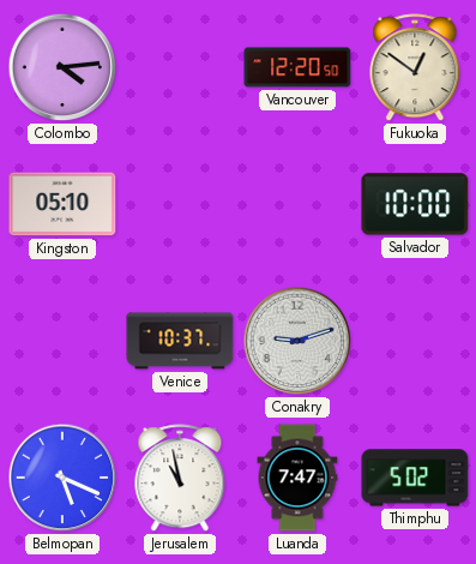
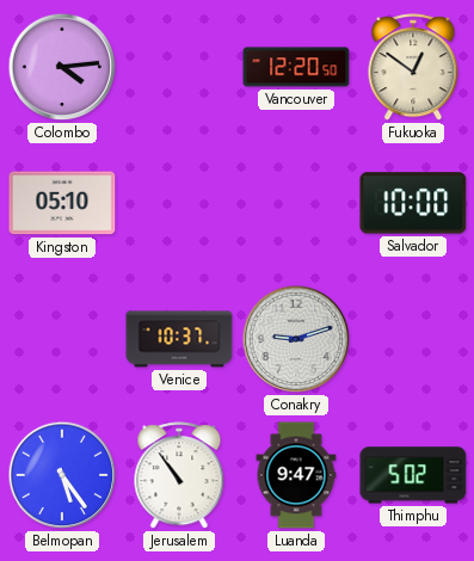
Belmopan: 5:19 -> 5:24 (62, 475)
Jerusalem: 10:58 -> 10:54 (179, 476)
Luanda: 7:47 -> 9:47 (296, 475)
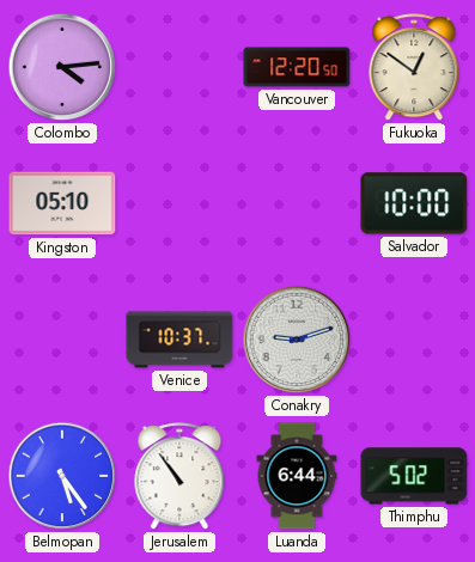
Luanda: 9:47 -> 6:44 (297, 476)
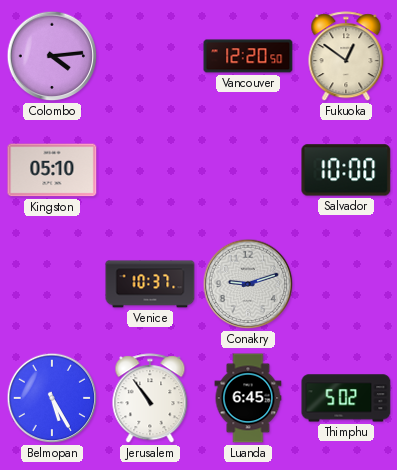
Belmopan: 5:24 -> 5:25 (52, 398)
Luanda: 6:44 -> 6:45 (248, 398)
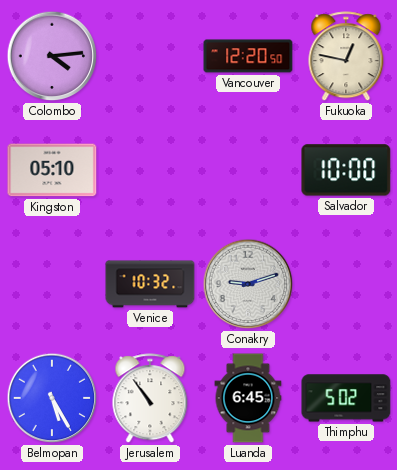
Fukuoka: 12:51 -> 12:47 (346, 57)
Venice: 10:37 -> 10:32 (150, 284)
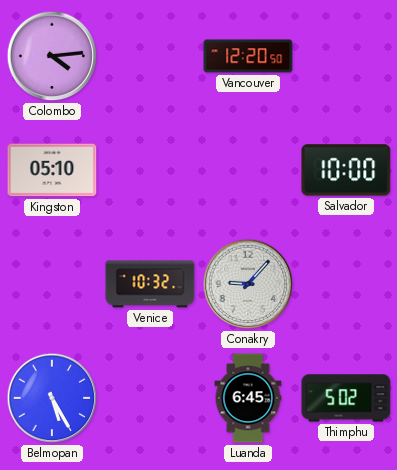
Fukuoka: 12:47 -> none (346, 57)
Conakry: 9:12 -> 9:07 (248, 284)
Jerusalem: 10:54 -> none (150, 399)
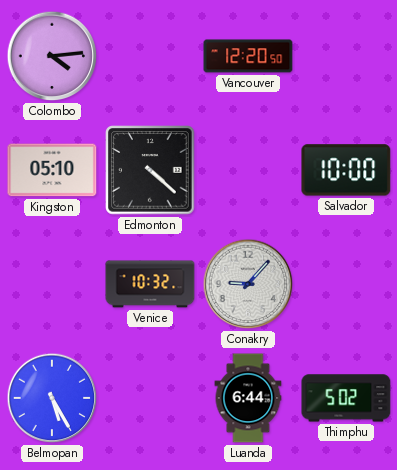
Edmonton: none -> 4:22 (150, 170)
Luanda: 6:45 -> 6:44 (248, 398)
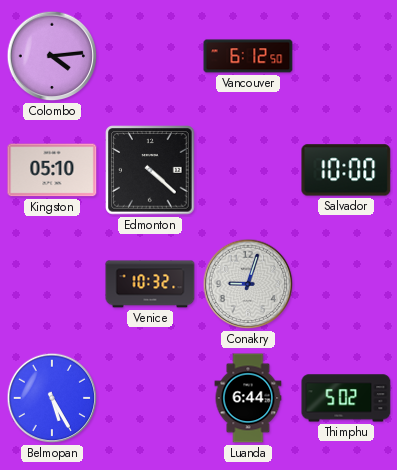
Vancouver: 12:20 -> 6:12 (248, 56)
Conakry: 9:07 -> 9:03 (248, 284)
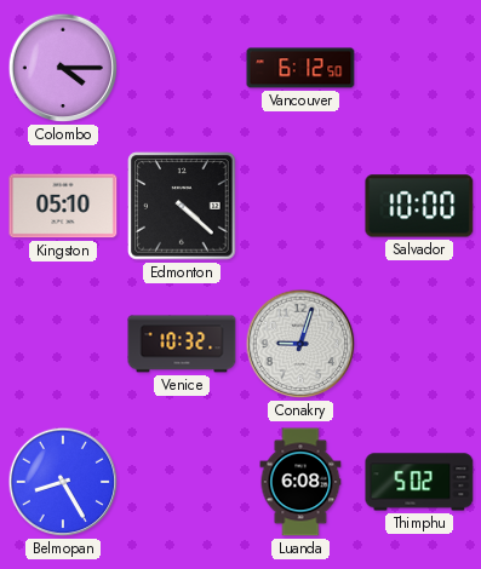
Colombo: 4:14 -> 4:15 (63, 68)
Belmopan: 5:25 -> 8:25 (63, 482)
Luanda: 6:44 -> 6:08 (300, 482)
